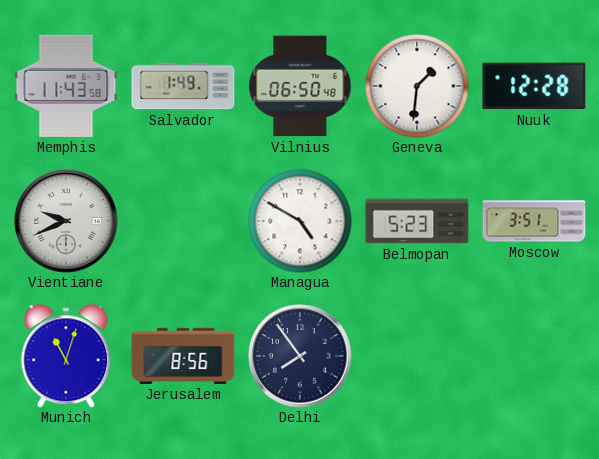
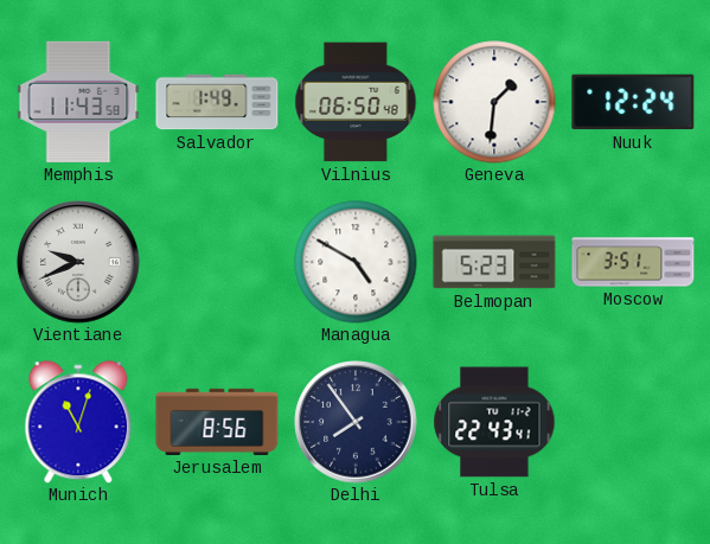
Nuuk: 12:28 -> 12:24 (633, 102)
Tulsa: none -> 22:43 (494, 422)
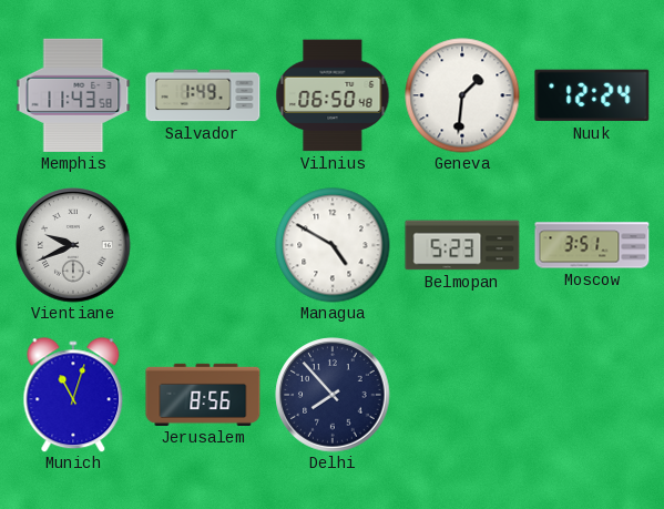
Delhi: 7:54 -> 7:53 (333, 395)
Tulsa: 22:43 -> none (494, 422)
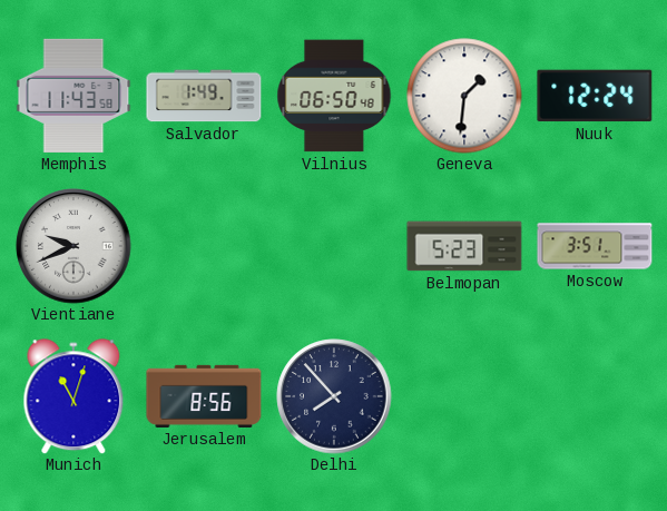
Managua: 4:50 -> none (333, 245)
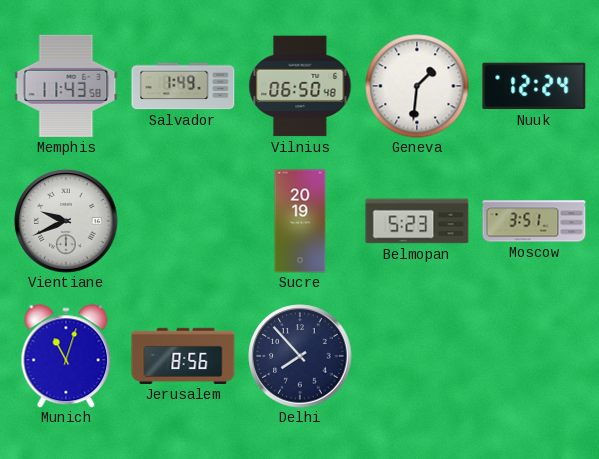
Sucre: none -> 20:19 (300, 221)
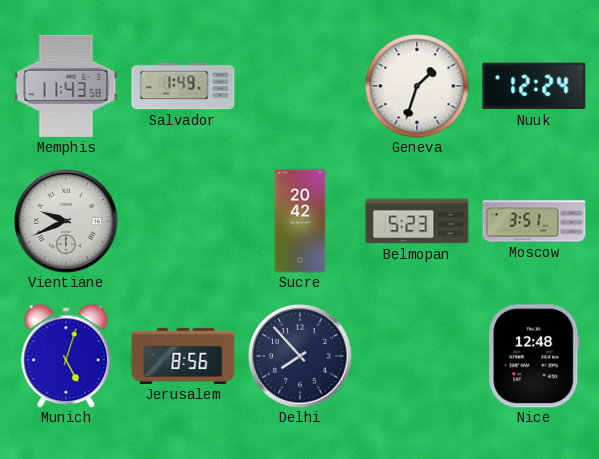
Vilnius: 06:50 -> none (300, 86)
Geneva: 1:31 -> 1:33 (417, 86)
Sucre: 20:19 -> 20:42 (300, 221)
Munich: 11:03 -> 5:03 (66, 356)
Nice: none -> 12:48 (534, 356)
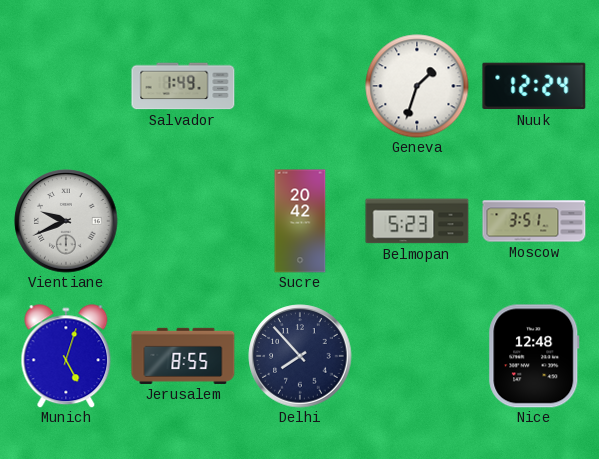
Memphis: 11:43 -> none (66, 86)
Jerusalem: 8:56 -> 8:55 (183, 356)
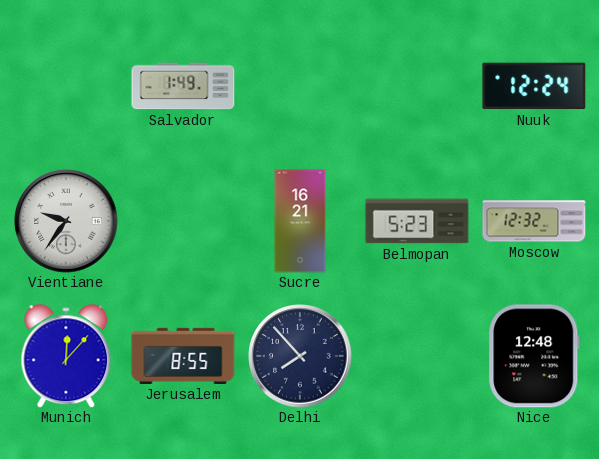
Geneva: 1:33 -> none (417, 86)
Vientiane: 9:41 -> 9:36 (66, 221)
Sucre: 20:42 -> 16:21 (300, 221)
Moscow: 3:51 -> 12:32 (534, 221)
Munich: 5:03 -> 12:07 (66, 356)
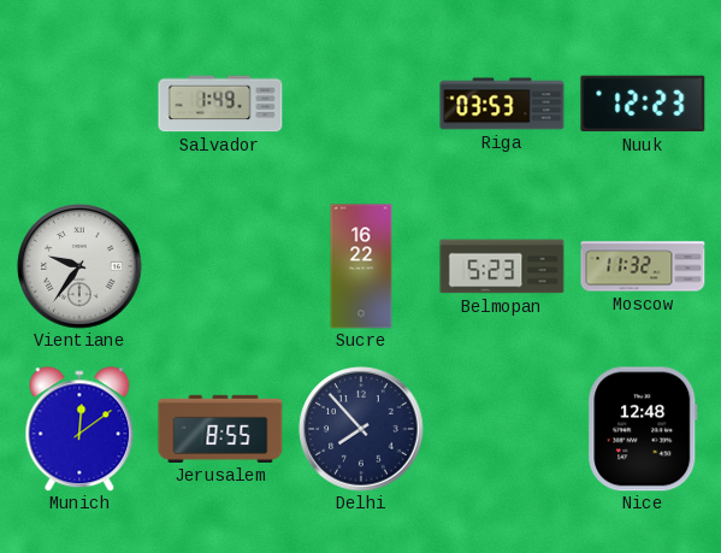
Riga: none -> 03:53 (502, 104)
Nuuk: 12:24 -> 12:23 (643, 104)
Sucre: 16:21 -> 16:22 (361, 266)
Moscow: 12:32 -> 11:32 (643, 266)
Munich: 12:07 -> 12:09 (79, 429)
